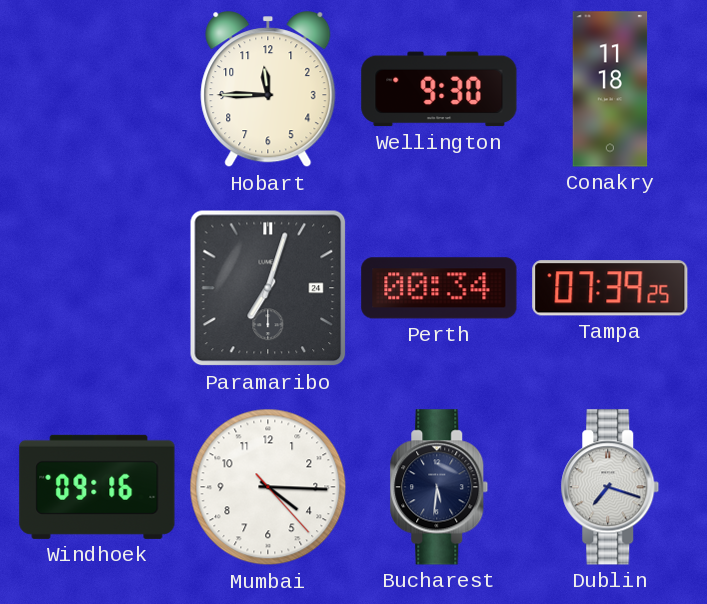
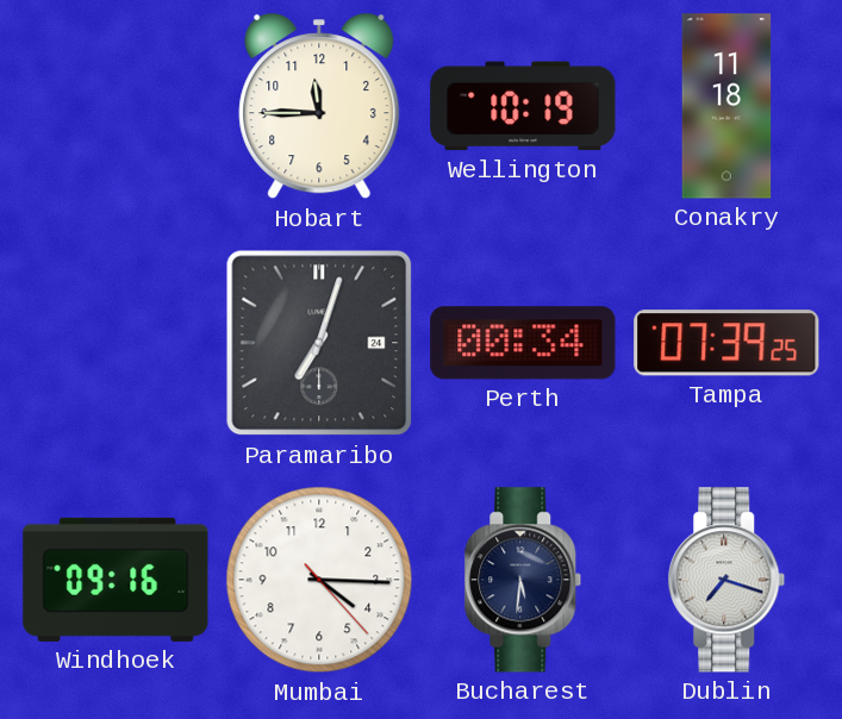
Wellington: 9:30 -> 10:19 (523, 106)
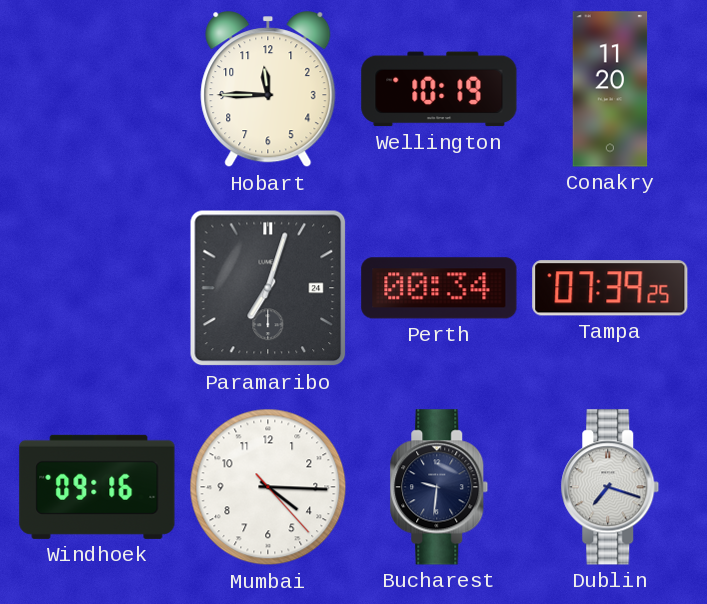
Conakry: 11:18 -> 11:20 (610, 89)
Bucharest: 5:31 -> 9:31 (439, 487)
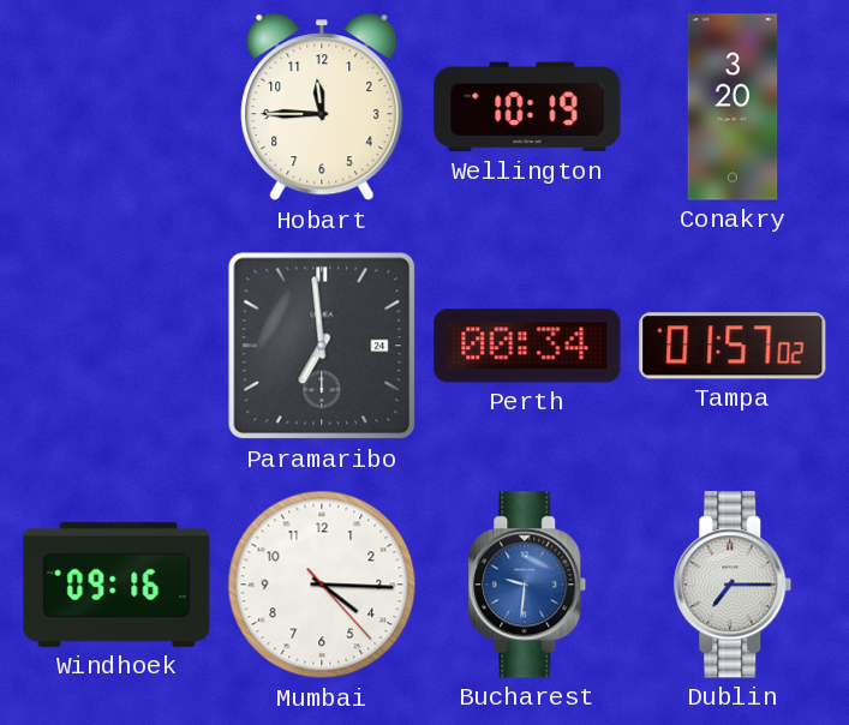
Conakry: 11:20 -> 3:20 (733, 107)
Paramaribo: 7:03 -> 6:59 (322, 346)
Tampa: 07:39 -> 01:57 (733, 346)
Bucharest dial: navy -> blue (527, 585)
Dublin: 7:18 -> 7:15 (733, 585)
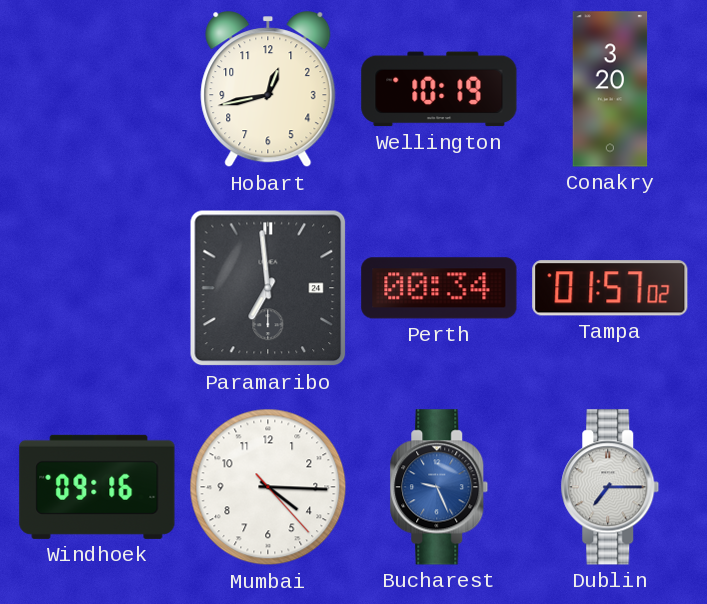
Hobart: 11:45 -> 12:43 (268, 90)
Bucharest: 9:31 -> 9:26 (439, 487)
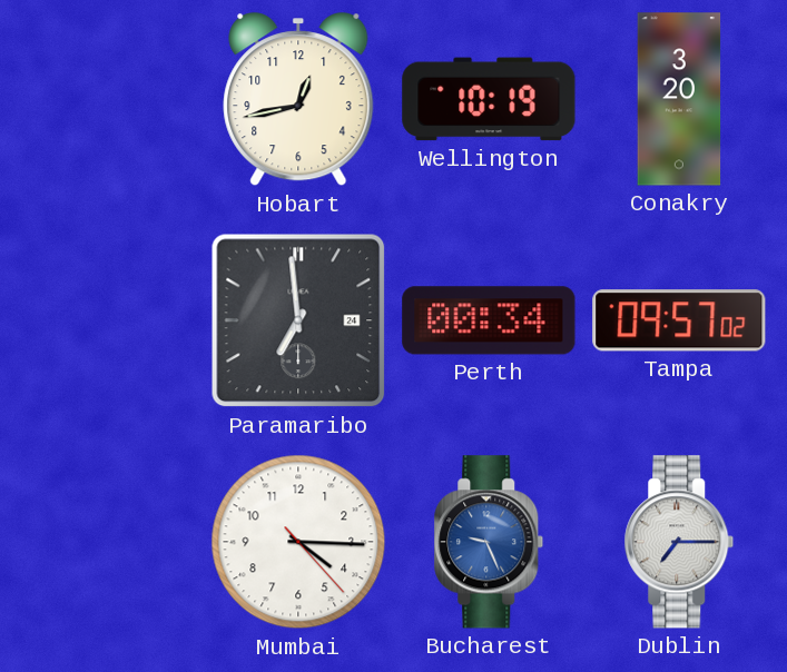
Tampa: 01:57 -> 09:57 (679, 320)
Windhoek: 09:16 -> none (97, 487)
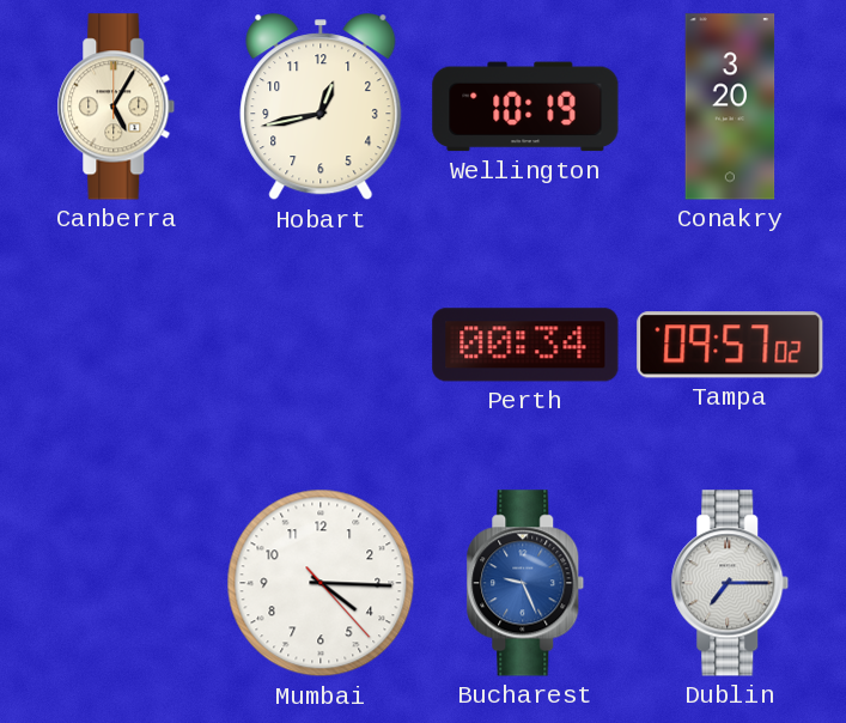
Canberra: none -> 5:05 (116, 107)
Paramaribo: 6:59 -> none (298, 320)
